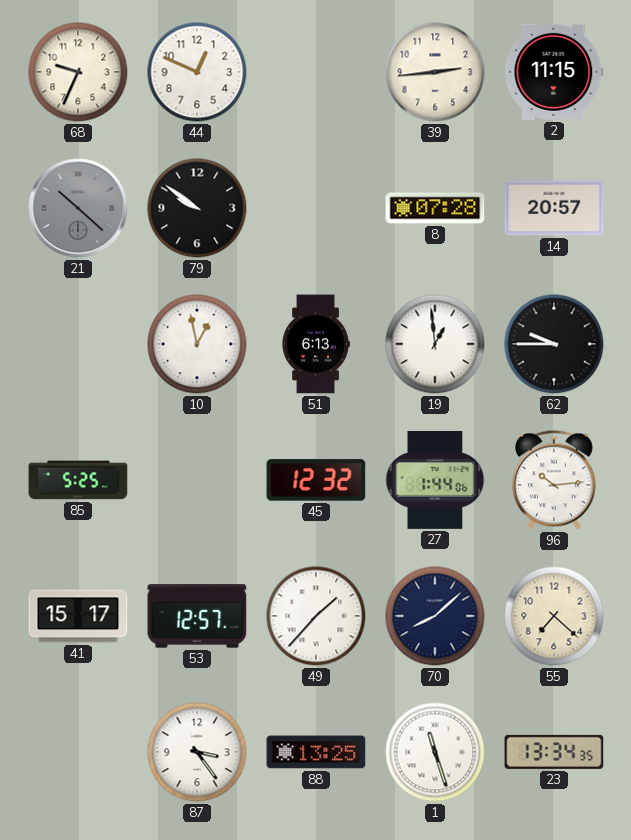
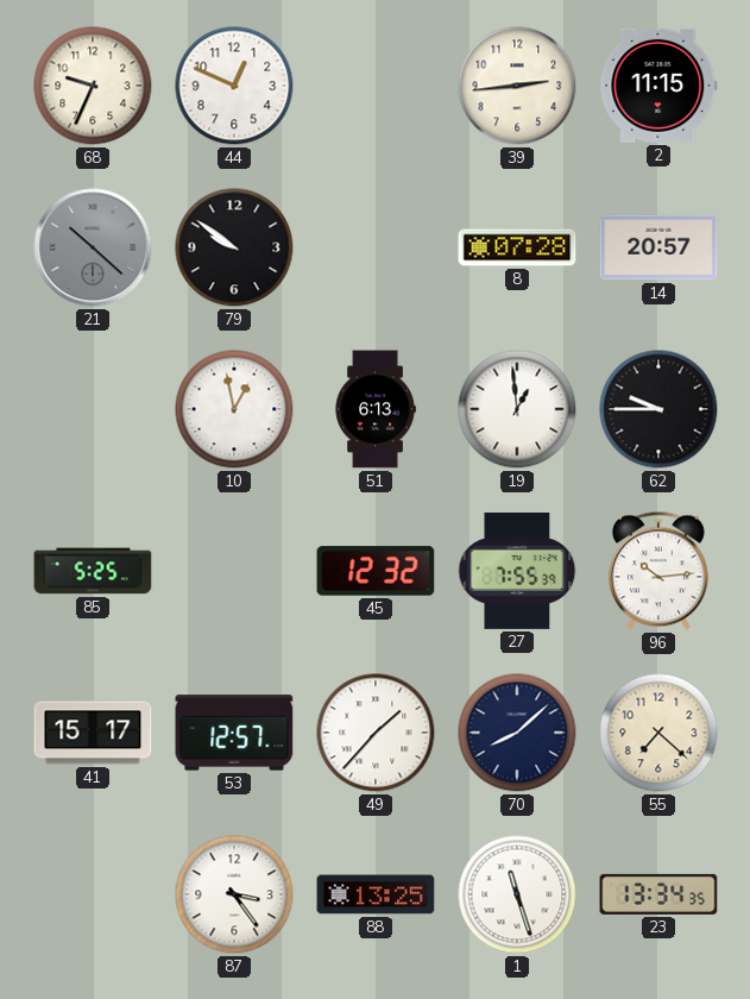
27: 1:44 -> 7:55 (517, 571)
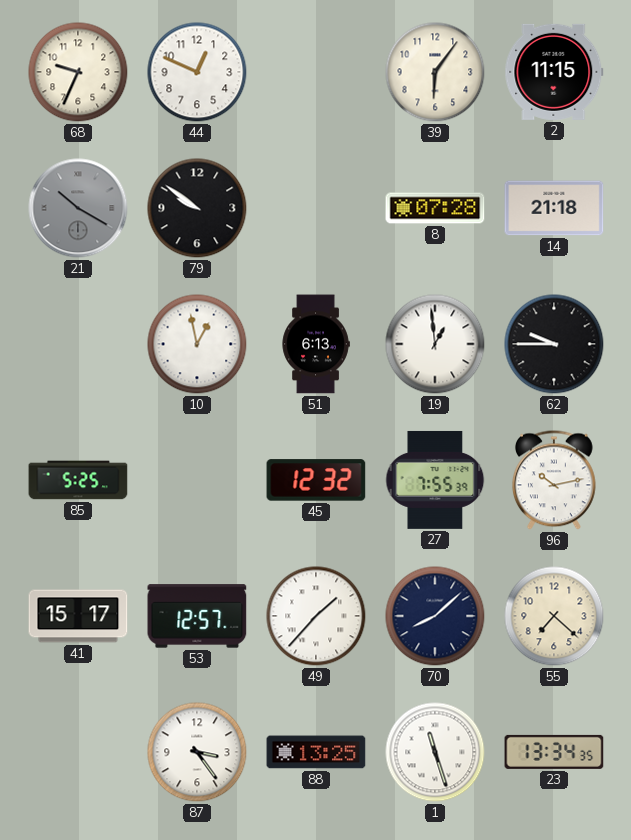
39: 2:44 -> 6:06 (435, 72)
21: 10:22 -> 10:20 (78, 208)
14: 20:57 -> 21:18 (554, 208)
96: 10:14 -> 10:13 (554, 480)
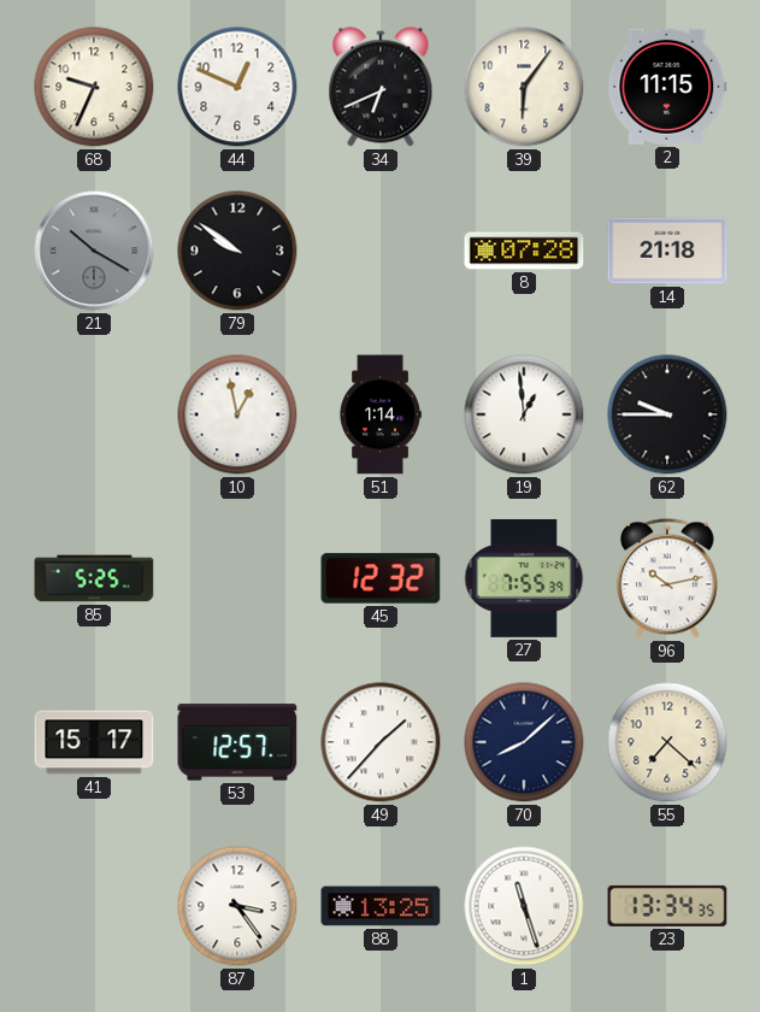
34: none -> 6:41 (381, 87)
51: 6:13 -> 1:14 (381, 414)
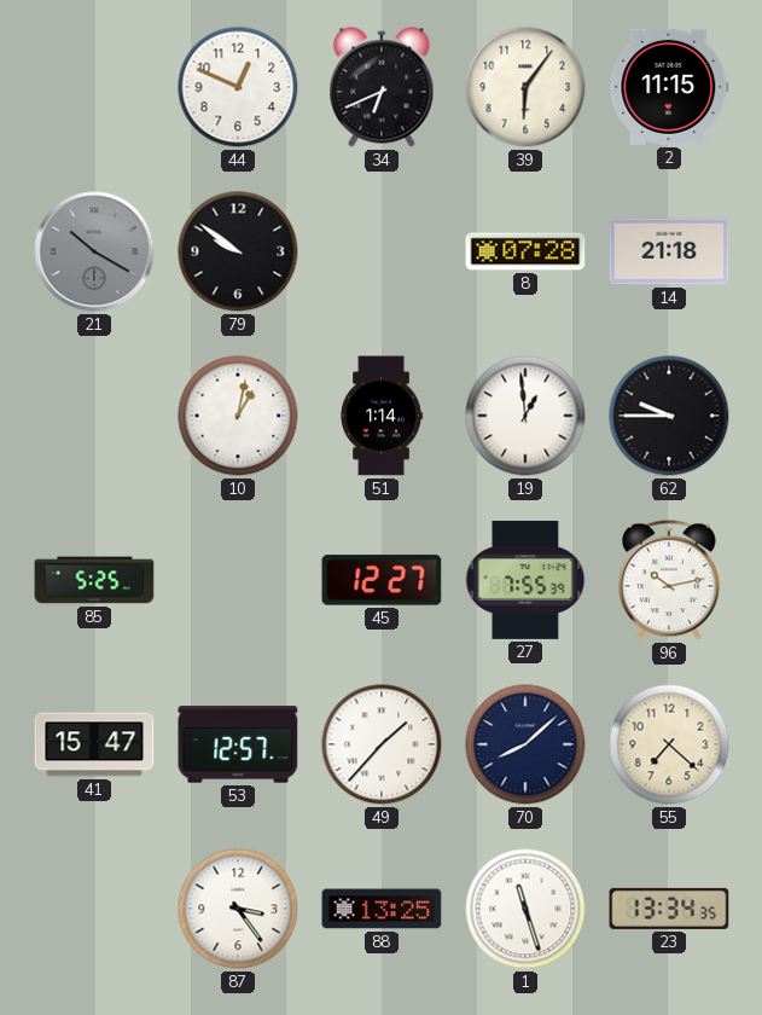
68: 9:34 -> none (94, 87)
10: 12:58 -> 1:02 (238, 416)
45: 12:32 -> 12:27 (382, 580)
41: 15:17 -> 15:47 (94, 744)
